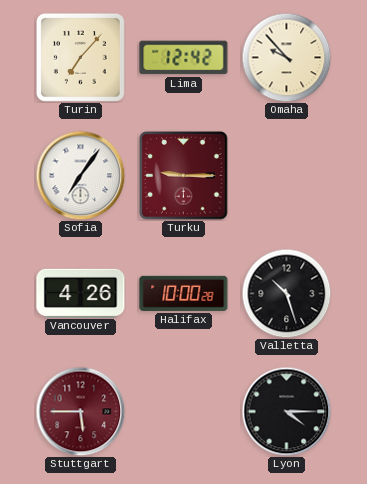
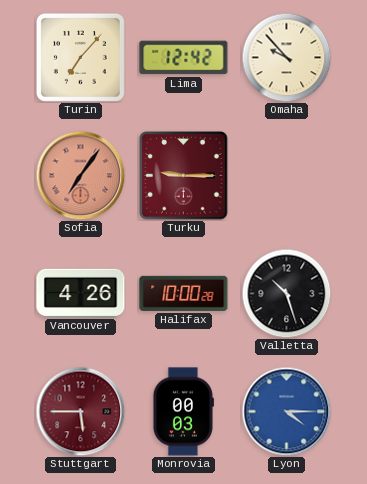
Sofia dial: white -> salmon (80, 175)
Monrovia: none -> 00:03 (183, 412)
Lyon dial: black -> blue (286, 411)
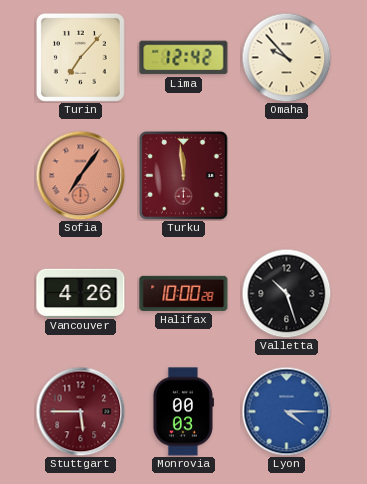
Turku: 9:15 -> 11:59 (184, 176)
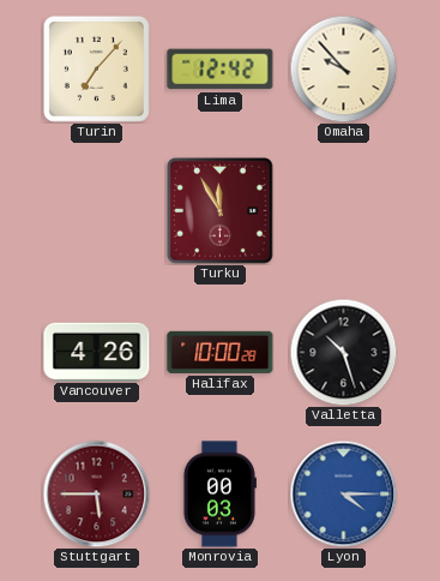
Sofia: 7:06 -> none (80, 175)
Turku: 11:59 -> 11:55 (221, 211)
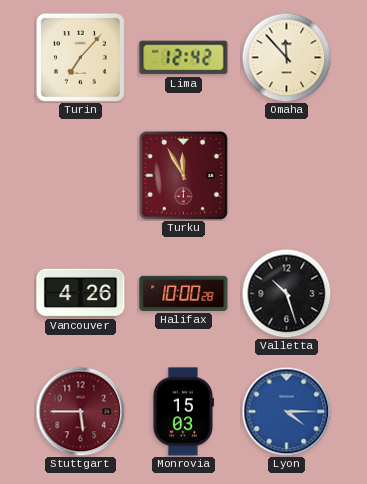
Omaha: 9:53 -> 11:53 (286, 57)
Monrovia: 00:03 -> 15:03 (183, 412)
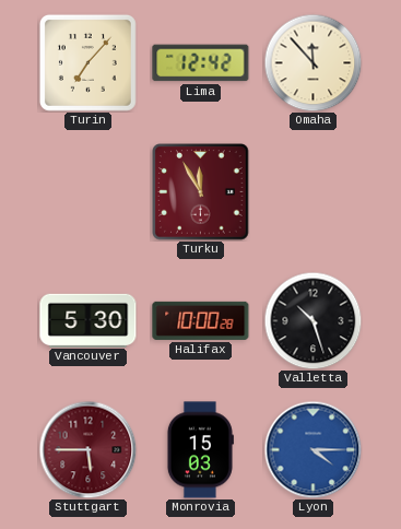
Vancouver: 4:26 -> 5:30 (89, 320)
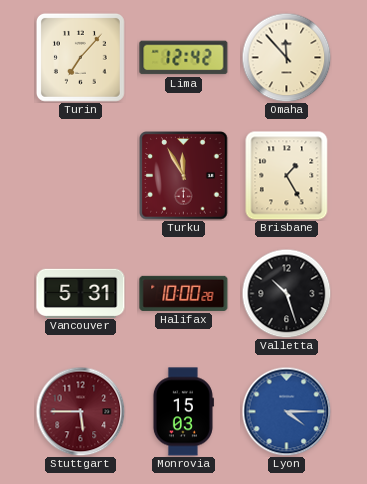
Brisbane: none -> 1:25 (287, 175)
Vancouver: 5:30 -> 5:31 (81, 293)
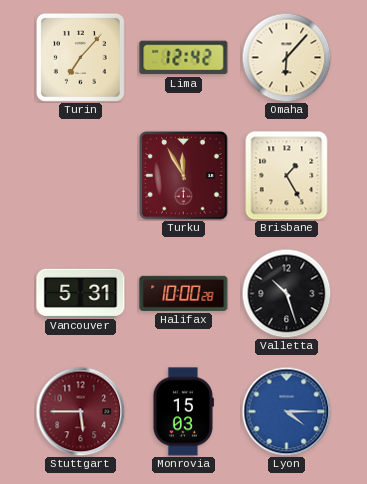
Omaha: 11:53 -> 6:07 (286, 57)
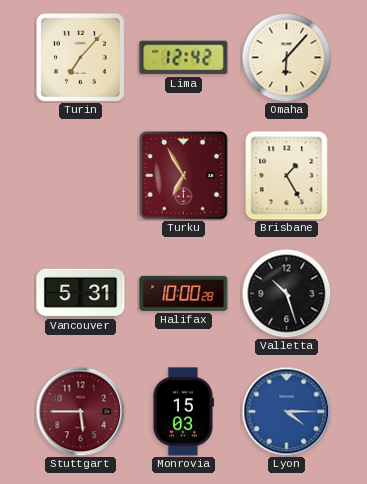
Turku: 11:55 -> 6:55 (184, 176)
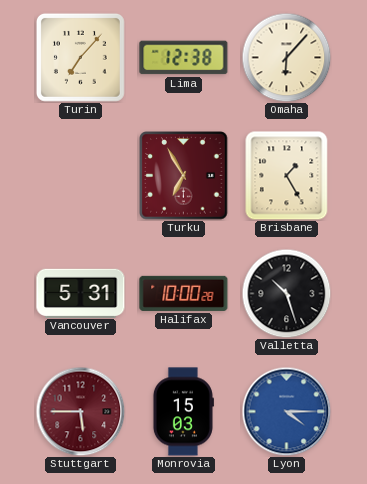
Lima: 12:42 -> 12:38 (184, 58)
